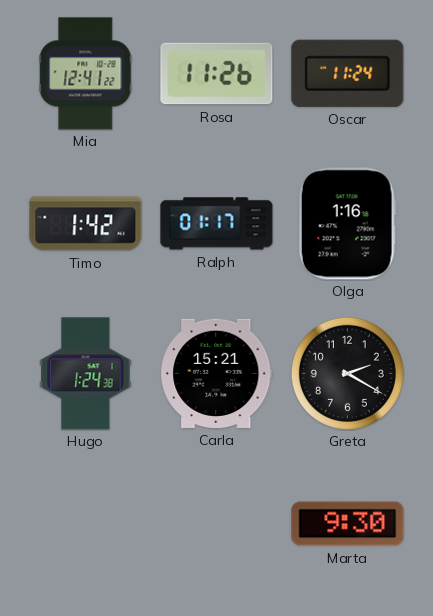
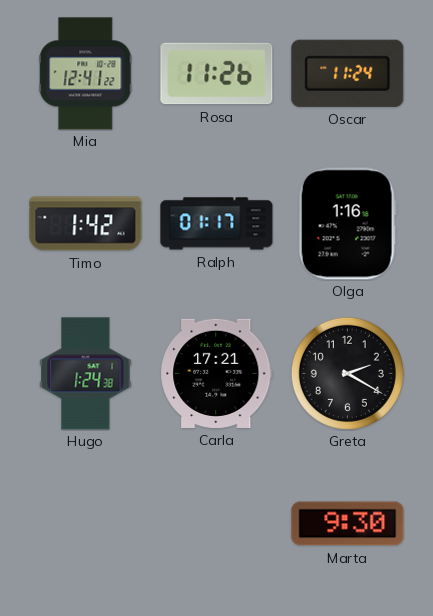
Carla: 15:21 -> 17:21 (217, 373)
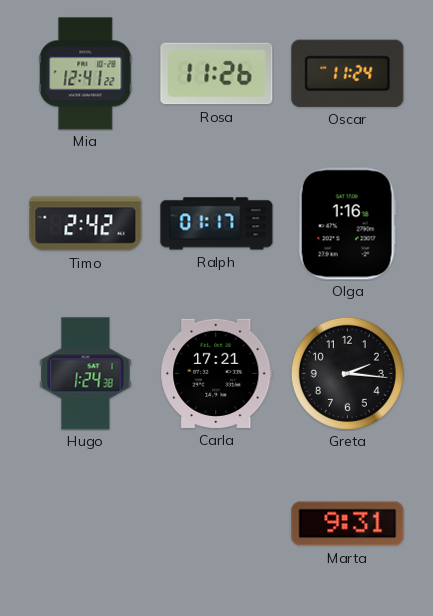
Timo: 1:42 -> 2:42 (86, 224)
Greta: 2:20 -> 2:16 (347, 373)
Marta: 9:30 -> 9:31 (348, 524)
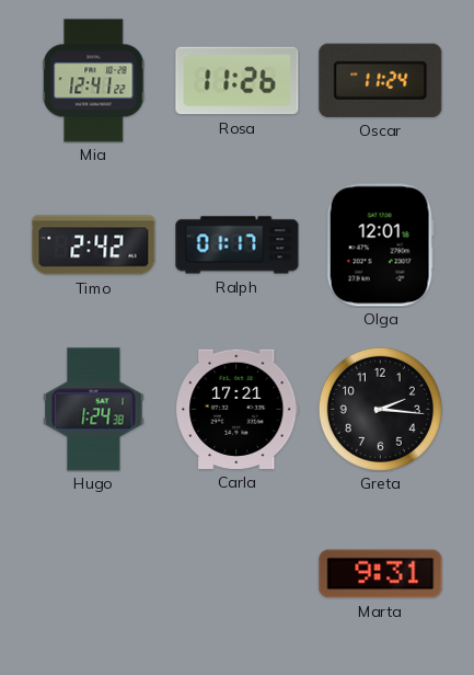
Olga: 1:16 -> 12:01 (380, 245)
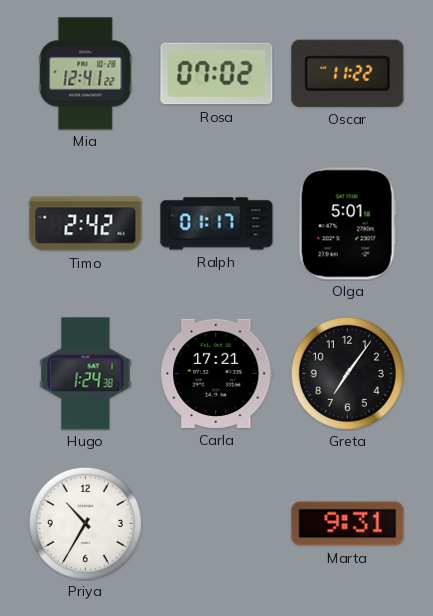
Rosa: 11:26 -> 07:02 (217, 74)
Oscar: 11:24 -> 11:22 (348, 73)
Olga: 12:01 -> 5:01 (347, 224)
Greta: 2:16 -> 7:06 (347, 373)
Priya: none -> 10:35 (85, 523)
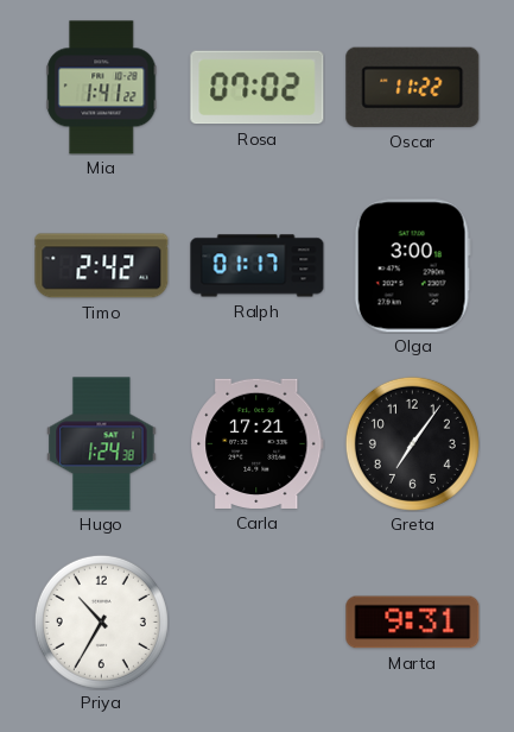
Mia: 12:41 -> 1:41 (102, 88)
Olga: 5:01 -> 3:00 (412, 266)
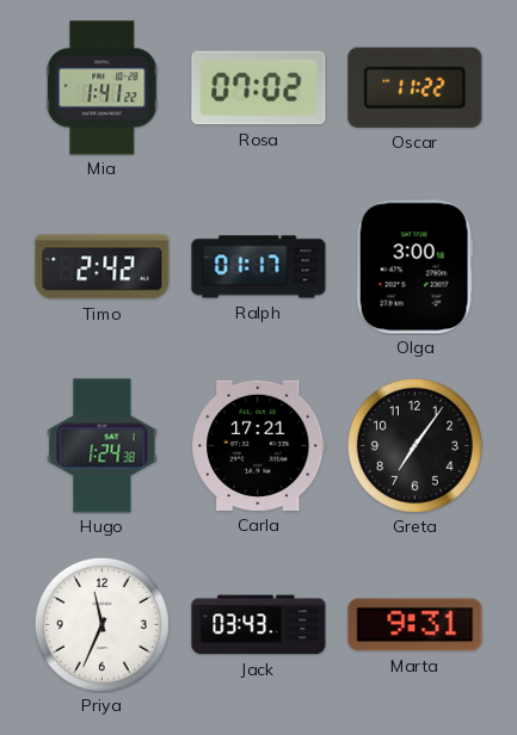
Priya: 10:35 -> 11:34 (101, 624)
Jack: none -> 03:43 (259, 625)
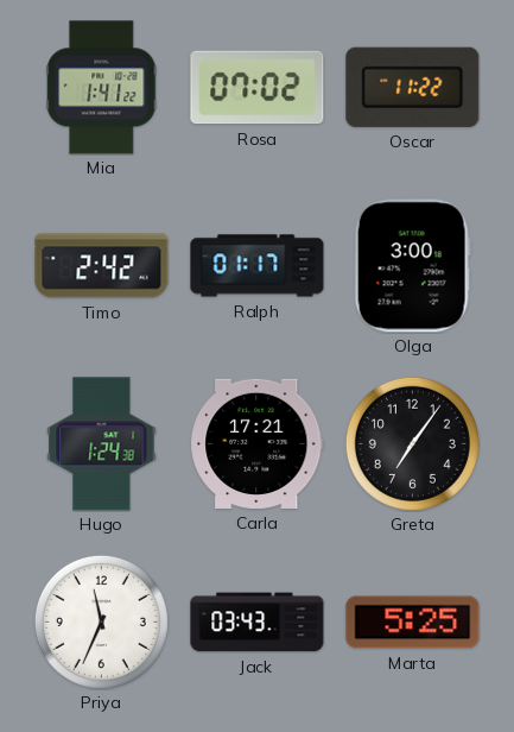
Marta: 9:31 -> 5:25 (413, 623)
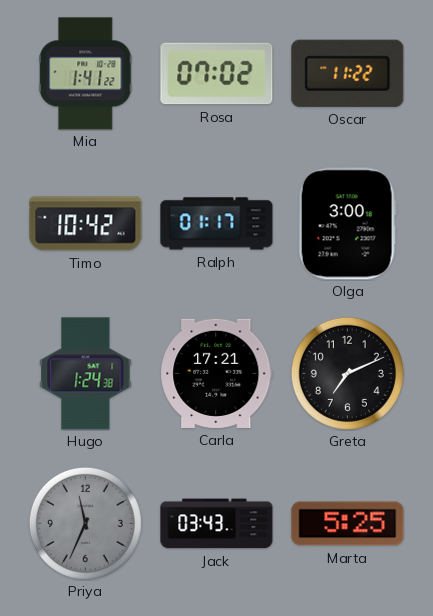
Timo: 2:42 -> 10:42 (86, 224)
Greta: 7:06 -> 7:11 (347, 373)
Priya dial: white -> grey (85, 523)
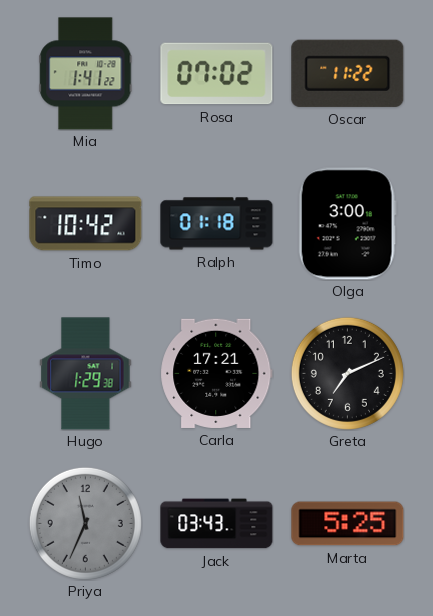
Ralph: 01:17 -> 01:18 (217, 224)
Hugo: 1:24 -> 1:29 (86, 374)
